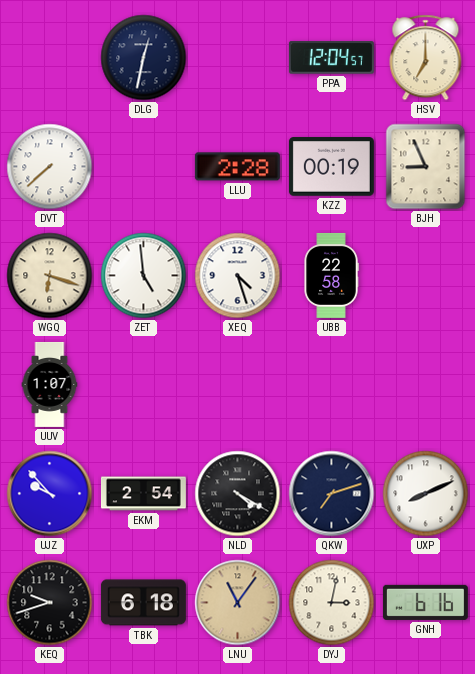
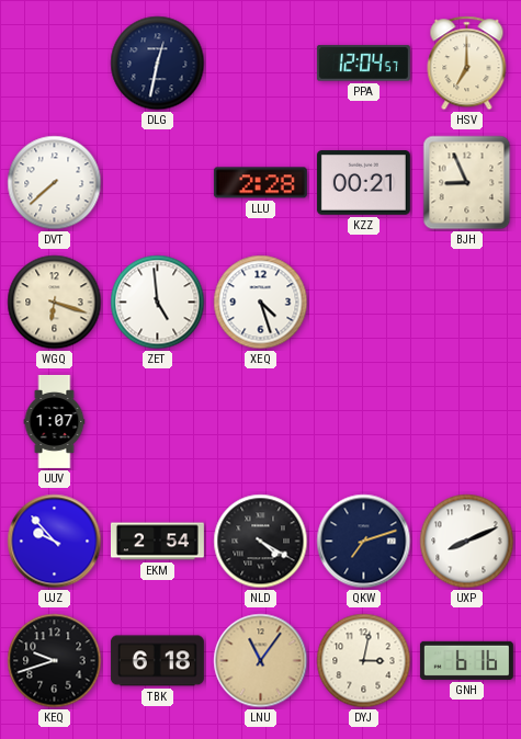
KZZ: 00:19 -> 00:21 (363, 183)
UBB: 22:58 -> none (331, 275)
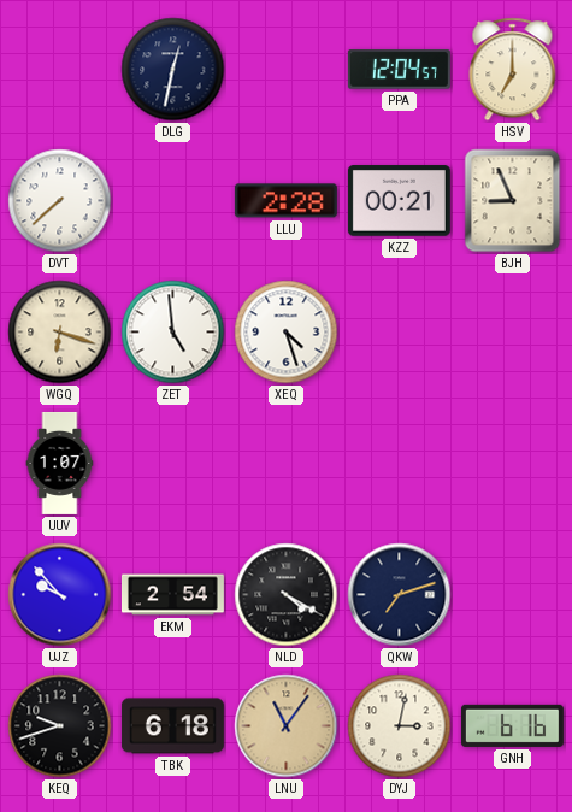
UXP: 8:11 -> none (467, 542)
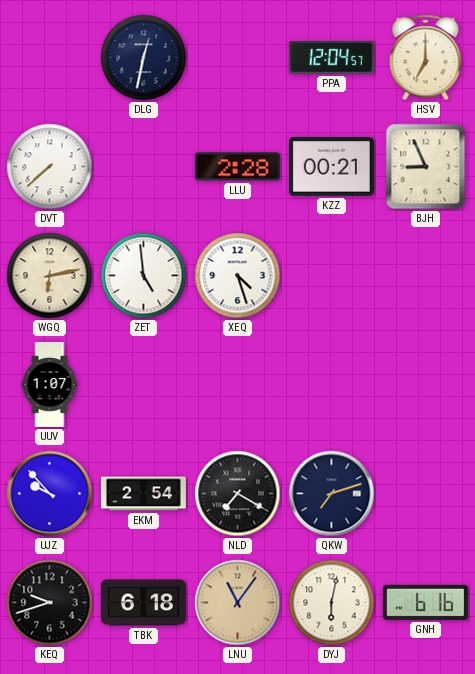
WGQ: 6:18 -> 6:13 (50, 276)
NLD: 4:20 -> 7:20 (238, 494)
DYJ: 3:02 -> 6:02 (332, 603)
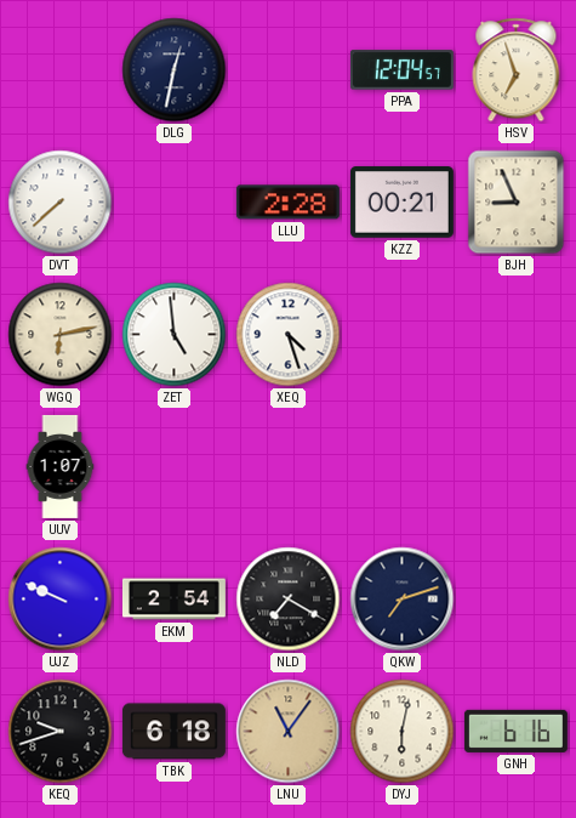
HSV: 7:00 -> 6:57 (517, 70)
UJZ: 9:53 -> 9:49 (61, 600)
